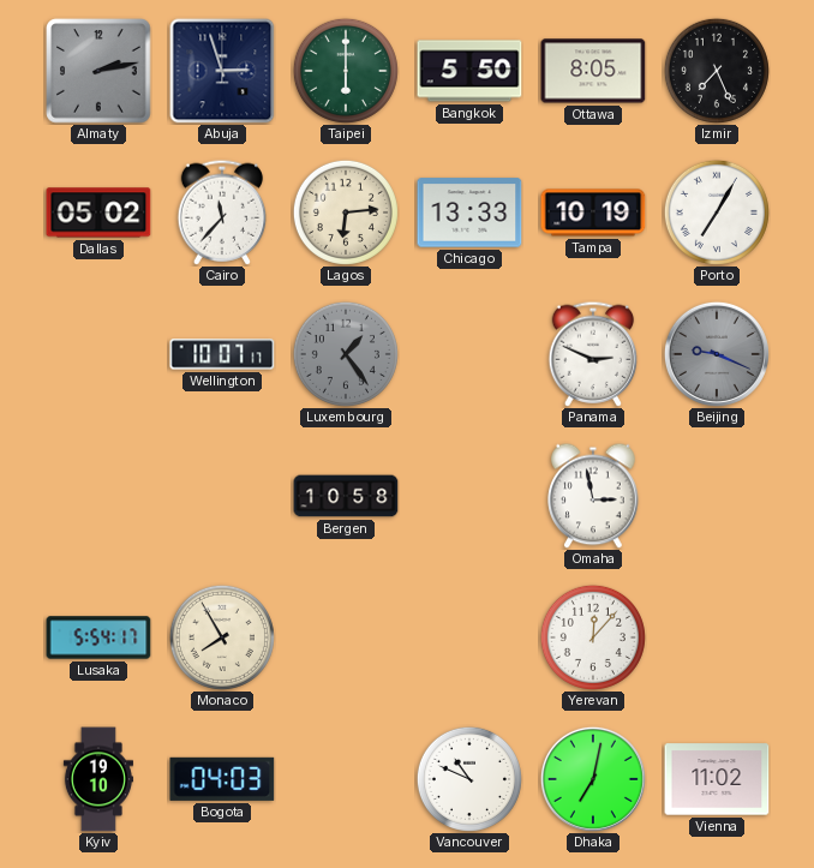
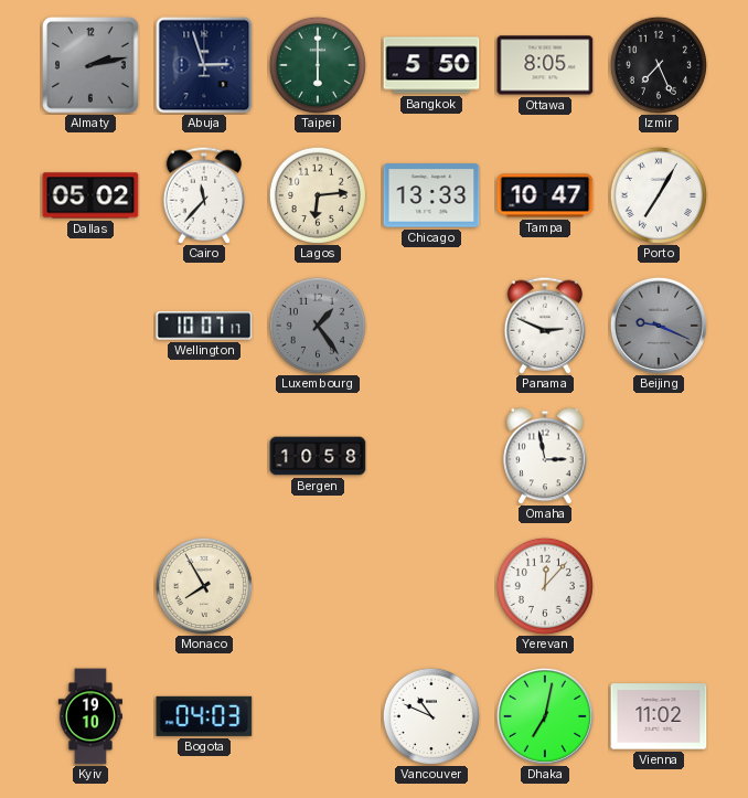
Tampa: 10:19 -> 10:47 (545, 195)
Lusaka: 5:54 -> none (98, 637)
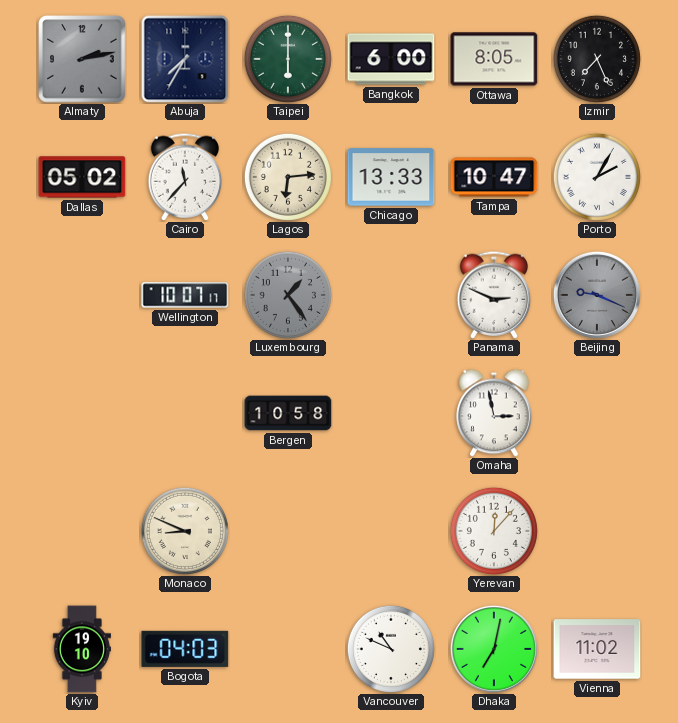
Abuja: 2:57 -> 7:35 (185, 59)
Bangkok: 5:50 -> 6:00 (391, 59)
Porto: 7:05 -> 2:05 (597, 177)
Monaco: 7:55 -> 8:49 (185, 531)
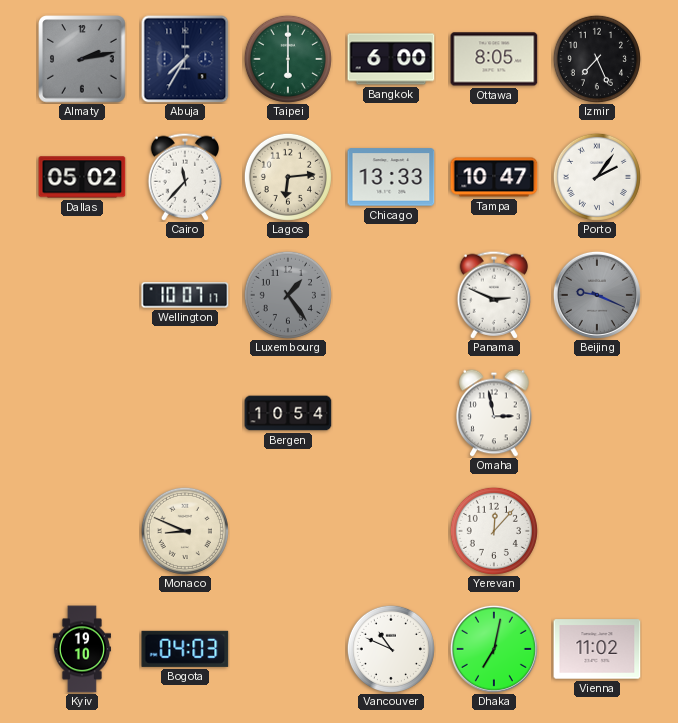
Porto: 2:05 -> 2:06 (597, 177)
Bergen: 10:58 -> 10:54 (288, 413)
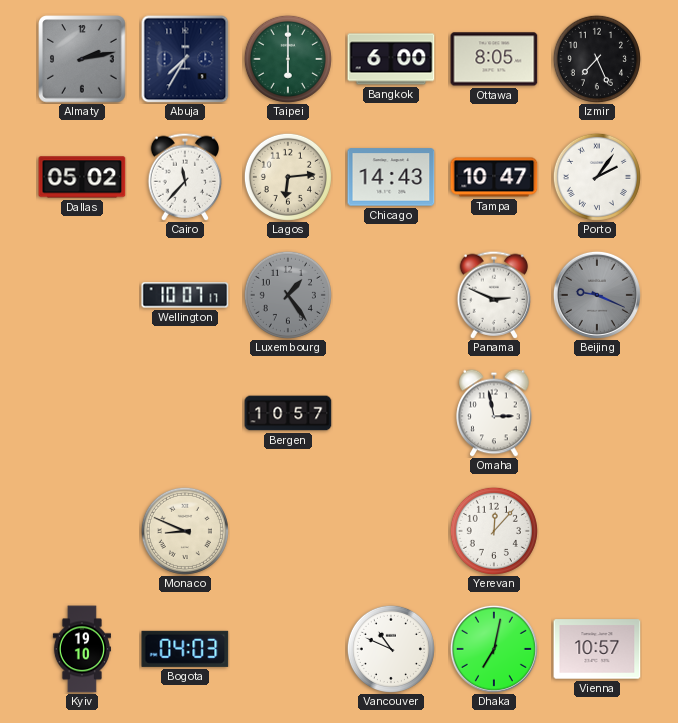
Chicago: 13:33 -> 14:43 (391, 177)
Bergen: 10:54 -> 10:57 (288, 413)
Vienna: 11:02 -> 10:57 (597, 649)
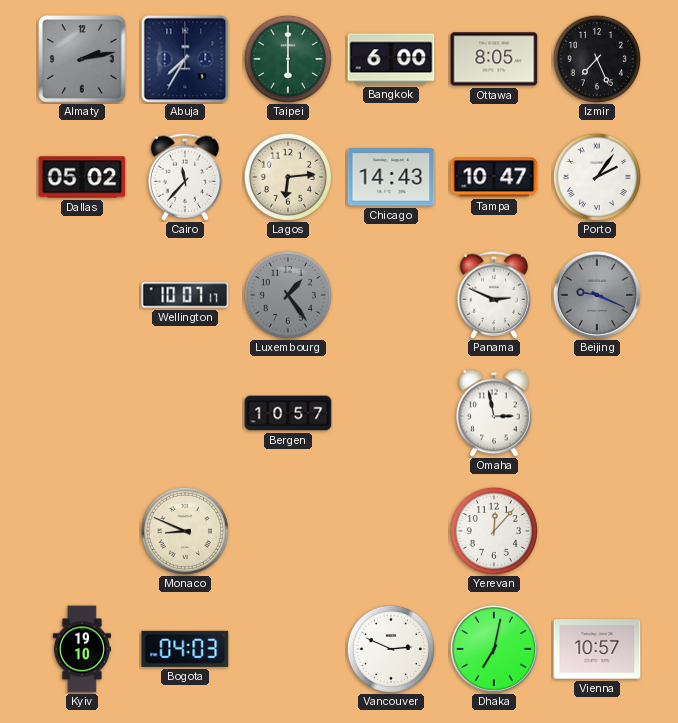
Vancouver: 10:49 -> 2:49 (391, 649)
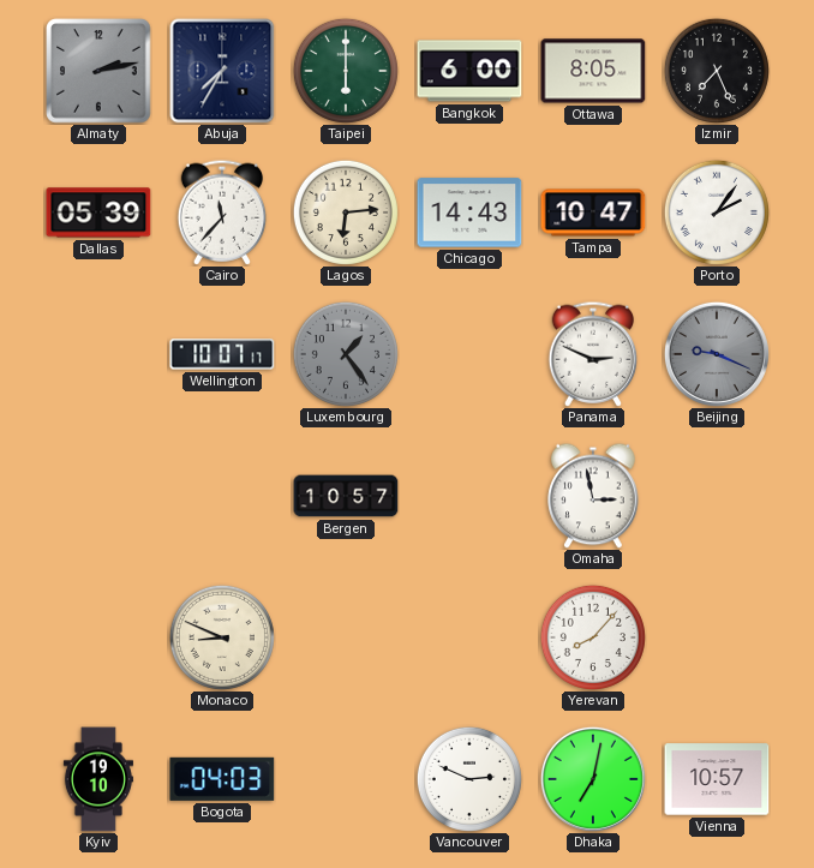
Dallas: 05:02 -> 05:39 (98, 212)
Yerevan: 12:07 -> 8:07 (593, 637)
